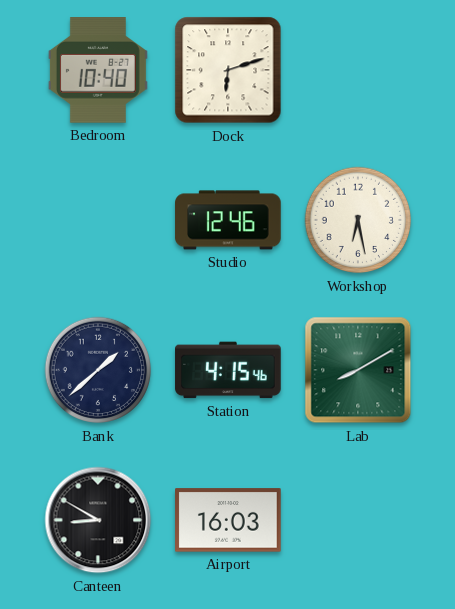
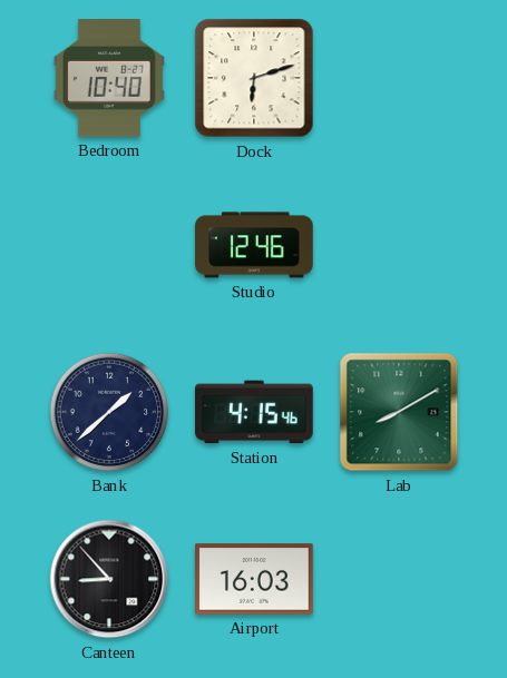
Workshop: 6:28 -> none (358, 220)
Canteen: 8:50 -> 8:53 (109, 579)
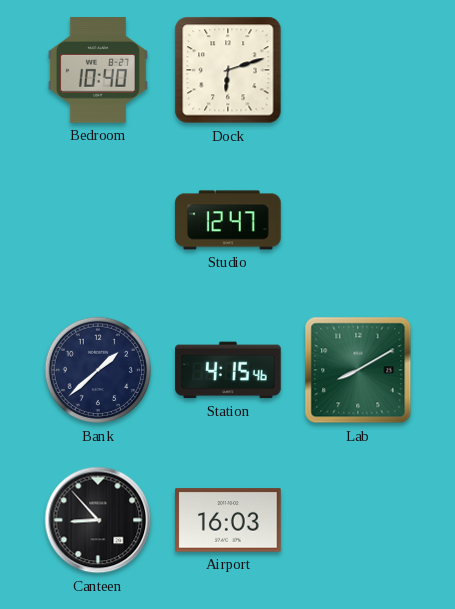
Studio: 12:46 -> 12:47 (228, 220)
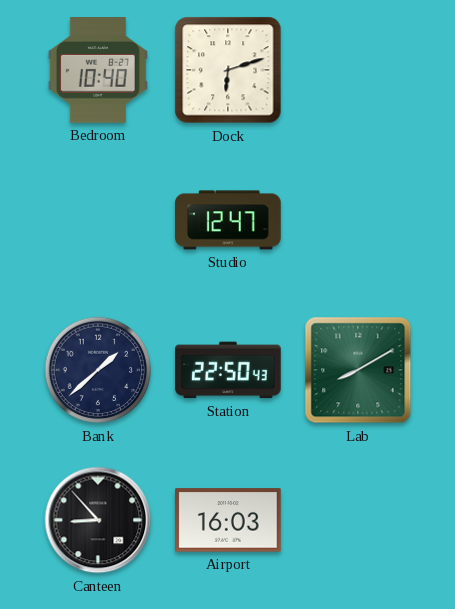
Station: 4:15 -> 22:50 (228, 370)
